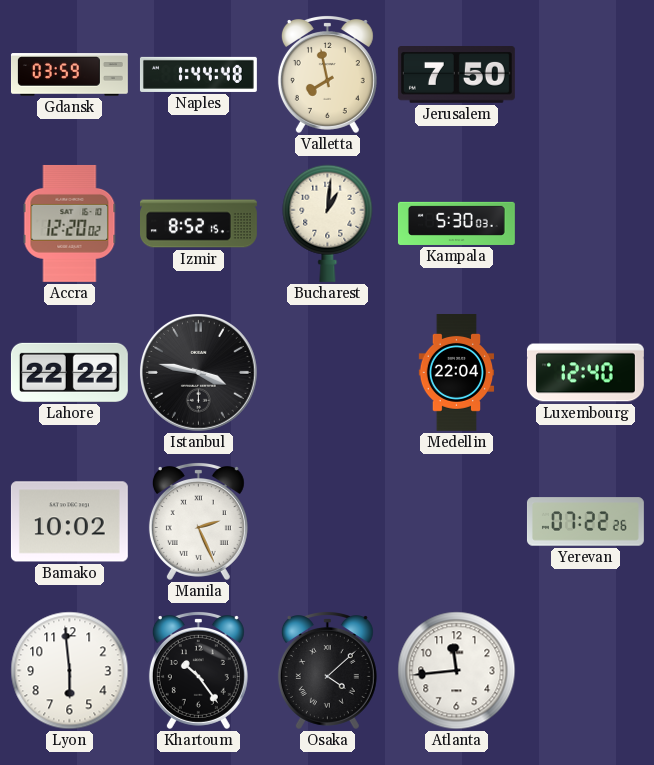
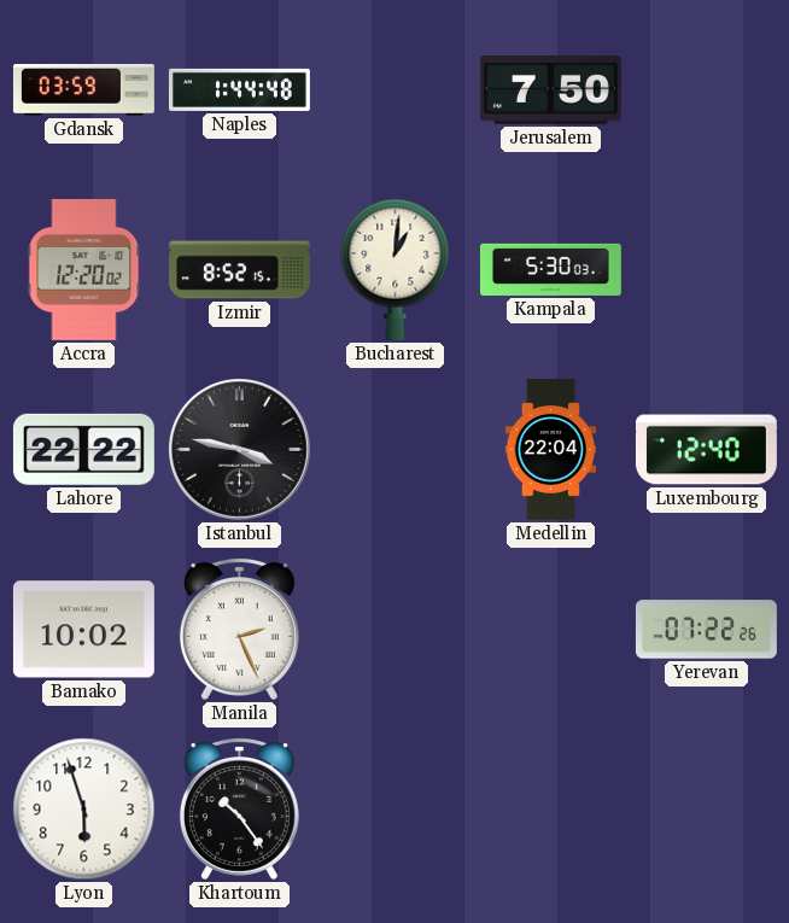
Valletta: 7:58 -> none (327, 75)
Lyon: 5:59 -> 5:57 (84, 810)
Osaka: 4:08 -> none (327, 671)
Atlanta: 11:44 -> none (457, 671)
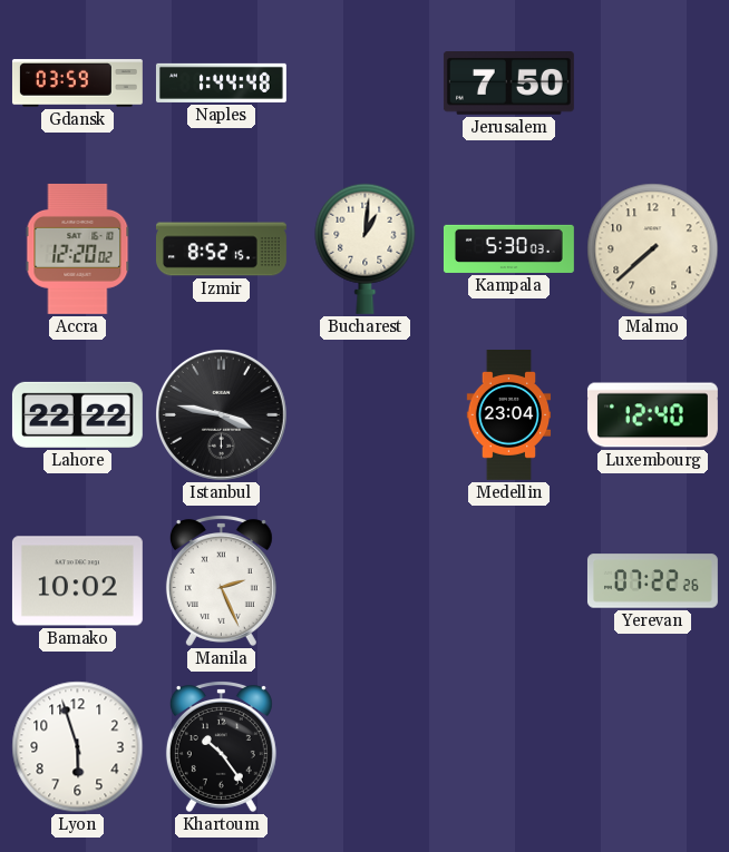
Malmo: none -> 7:38 (653, 249)
Medellin: 22:04 -> 23:04 (509, 415)
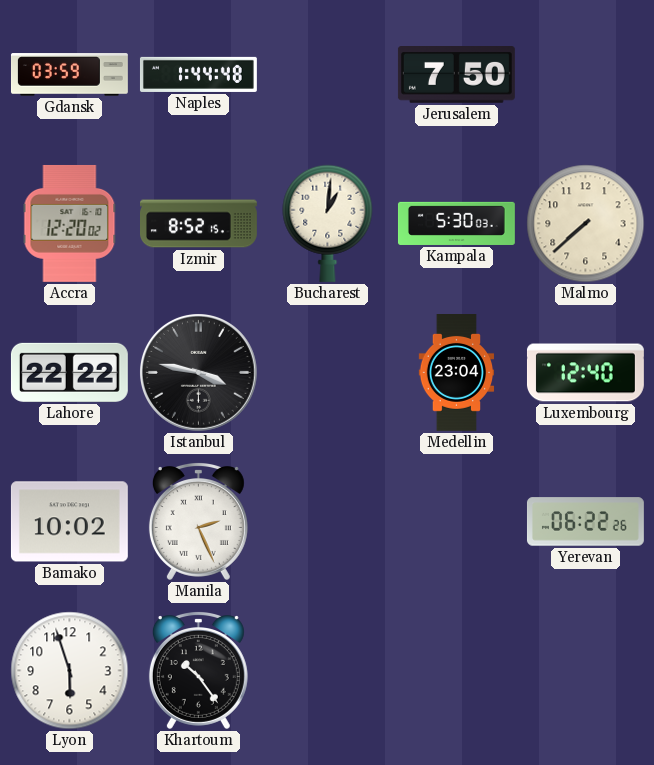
Yerevan: 07:22 -> 06:22 (585, 522)
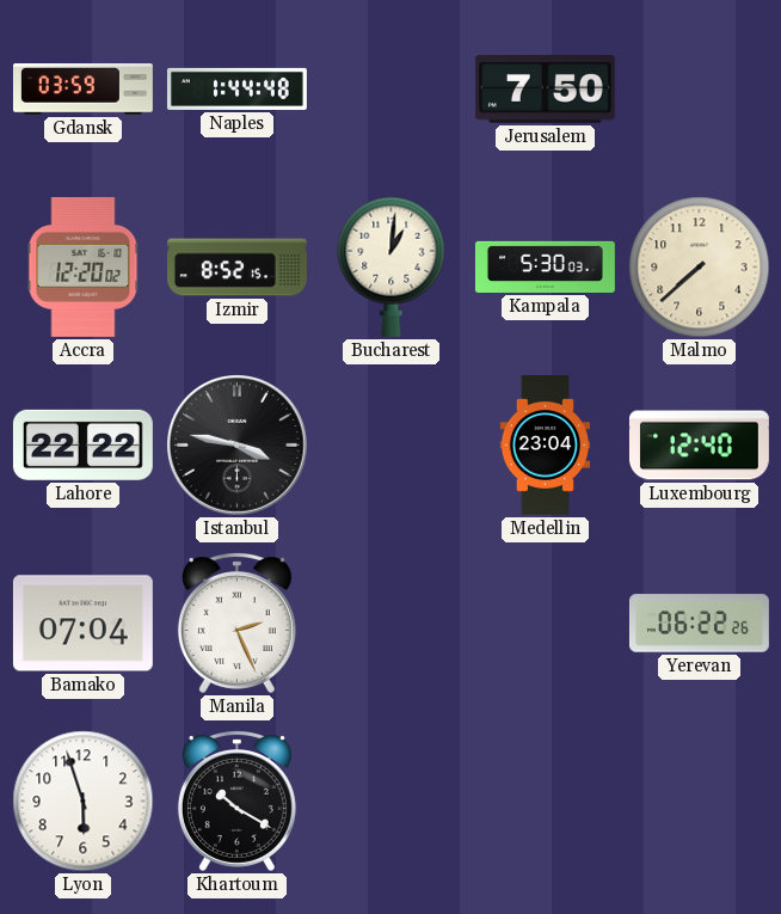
Bamako: 10:02 -> 07:04 (82, 624)
Khartoum: 10:24 -> 10:20 (236, 802)
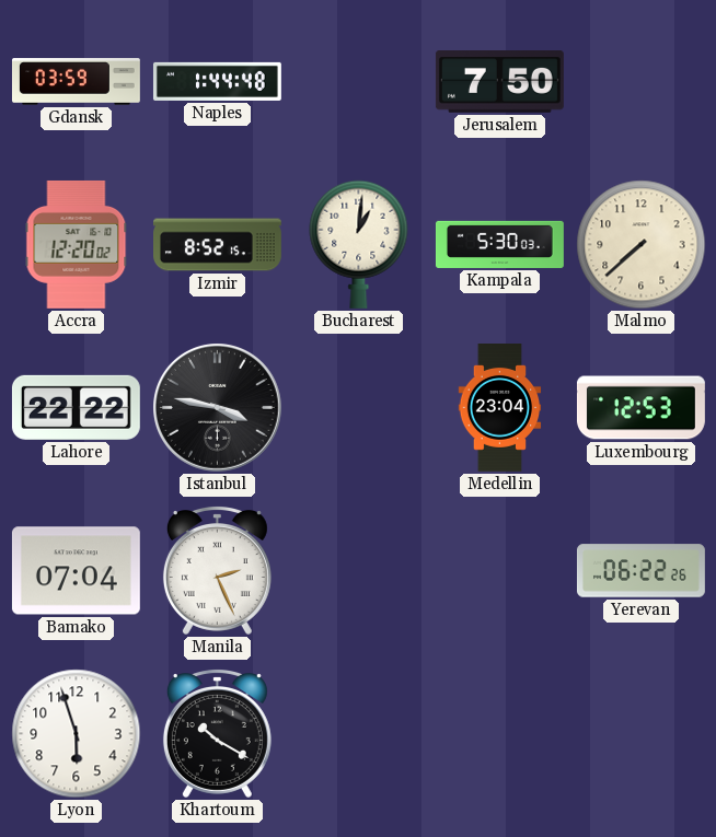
Luxembourg: 12:40 -> 12:53 (640, 408)
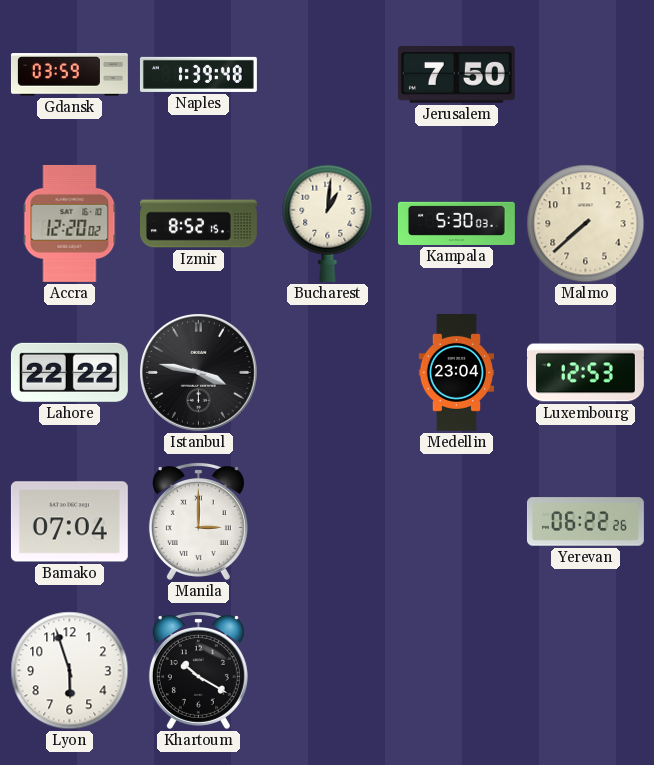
Naples: 1:44 -> 1:39 (198, 74)
Manila: 2:26 -> 3:00 (198, 522)
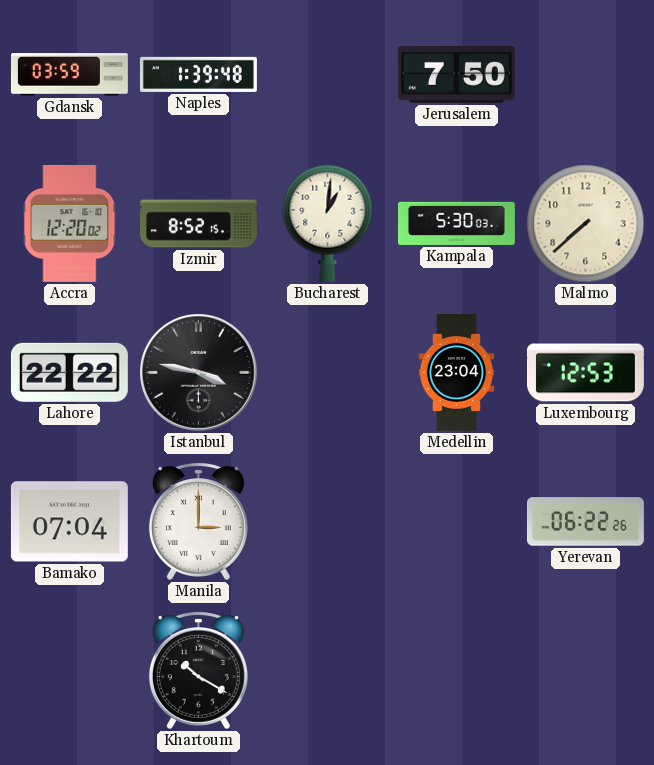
Lyon: 5:57 -> none (70, 671)
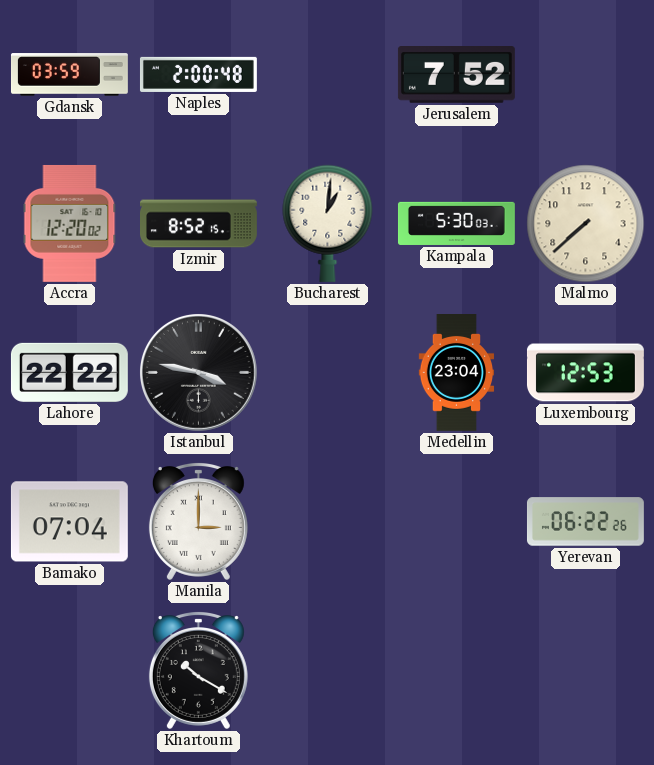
Naples: 1:39 -> 2:00 (198, 74)
Jerusalem: 7:50 -> 7:52 (456, 75)
